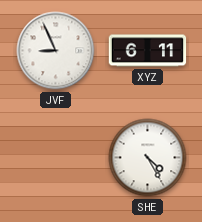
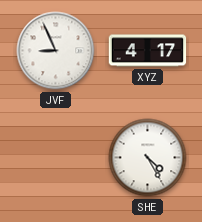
XYZ: 6:11 -> 4:17 (148, 51)
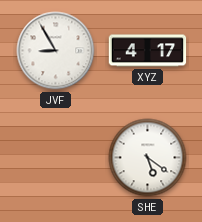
JVF: 8:56 -> 8:55 (56, 51)
SHE: 4:25 -> 5:21 (148, 158)
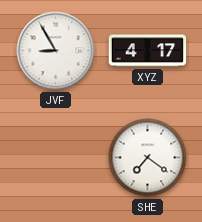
SHE: 5:21 -> 7:21 (148, 158)
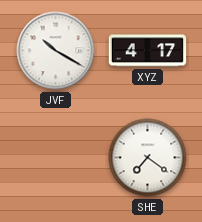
JVF: 8:55 -> 10:20 (56, 51)
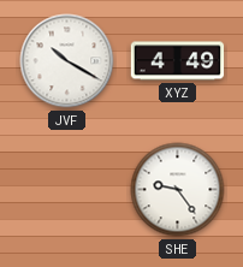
XYZ: 4:17 -> 4:49 (178, 61)
SHE: 7:21 -> 9:24 (178, 190)
